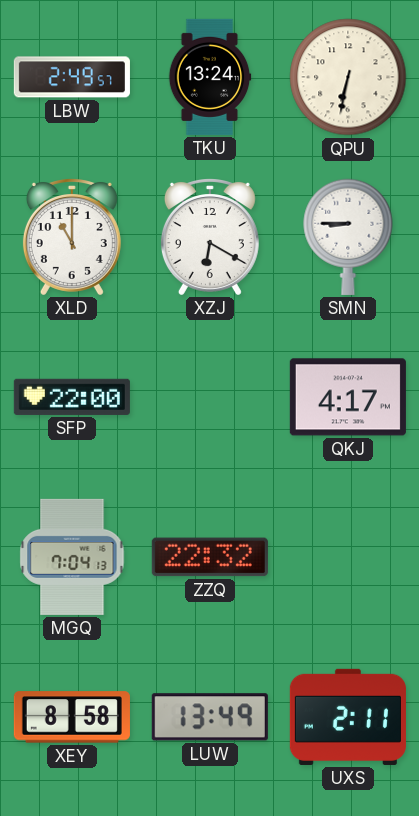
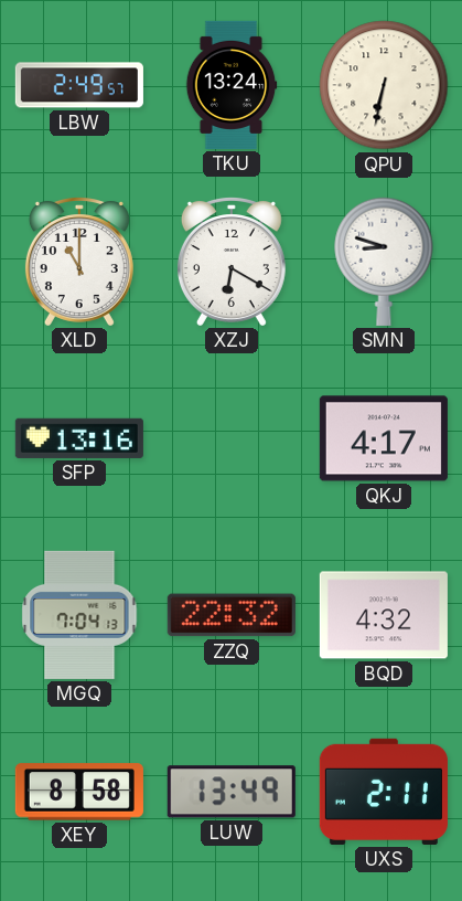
SMN: 8:45 -> 8:48 (384, 262)
SFP: 22:00 -> 13:16 (79, 438)
BQD: none -> 4:32 (384, 615)
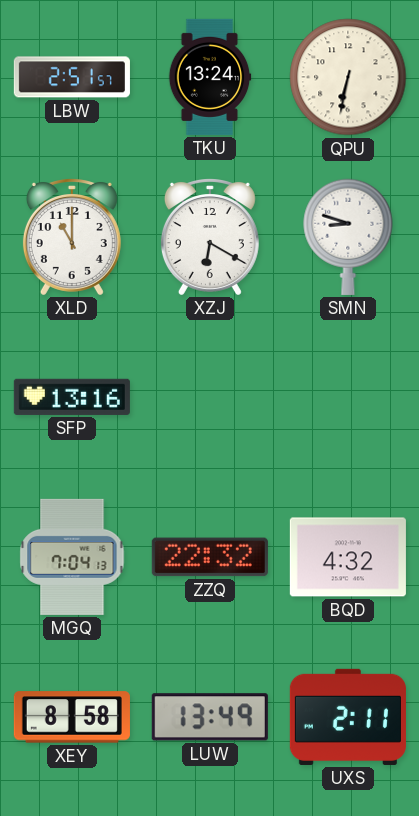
LBW: 2:49 -> 2:51 (72, 77)
QKJ: 4:17 -> none (384, 438)
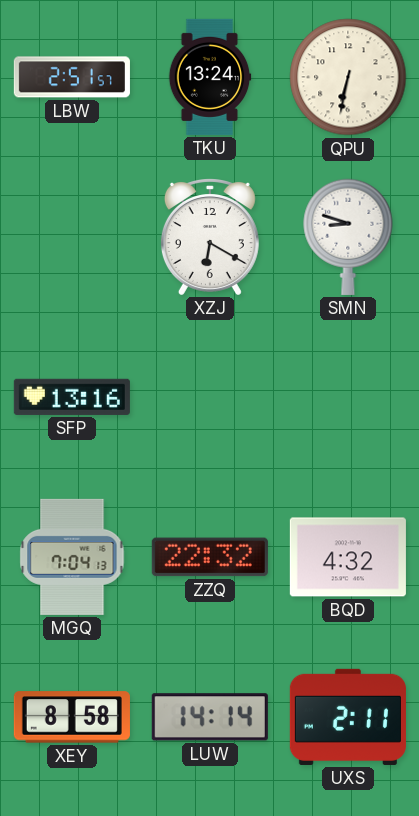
XLD: 11:00 -> none (72, 237)
LUW: 13:49 -> 14:14 (210, 717)
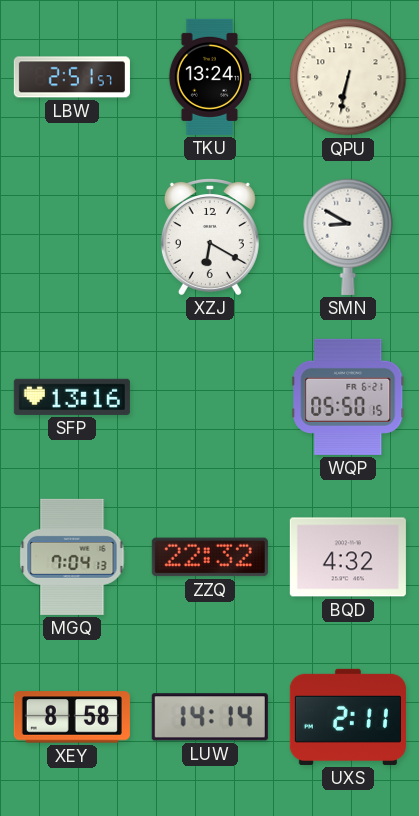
SMN: 8:48 -> 8:50 (348, 237)
WQP: none -> 05:50 (348, 397)
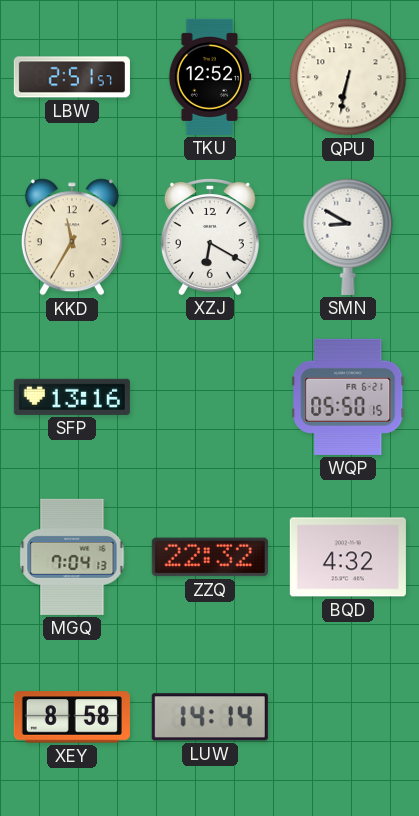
TKU: 13:24 -> 12:52 (210, 77)
KKD: none -> 11:35 (72, 237)
UXS: 2:11 -> none (348, 717)
